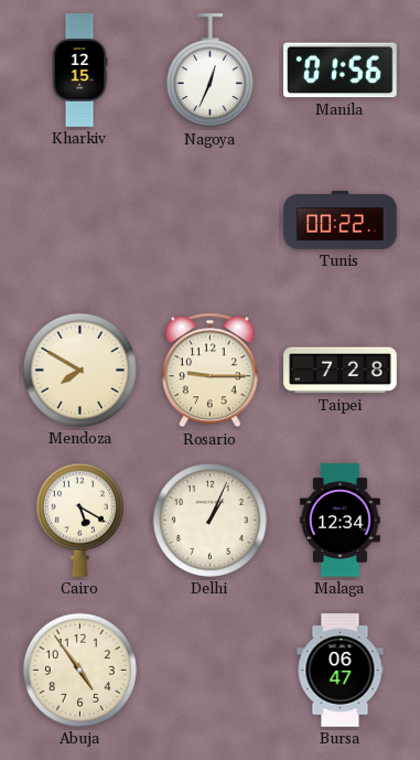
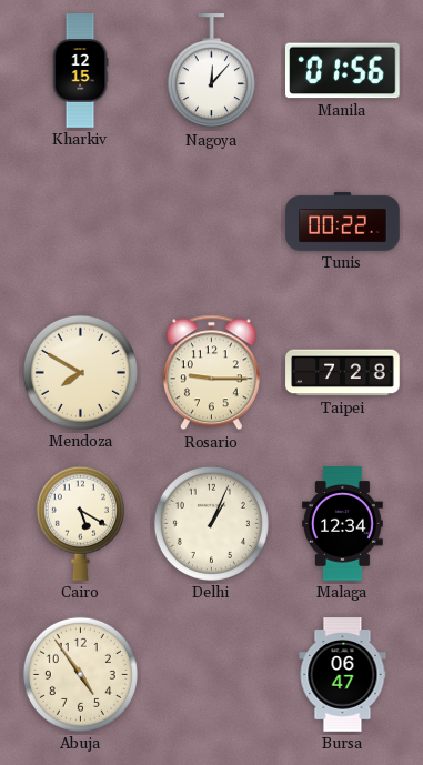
Nagoya: 12:34 -> 12:07 (211, 71)
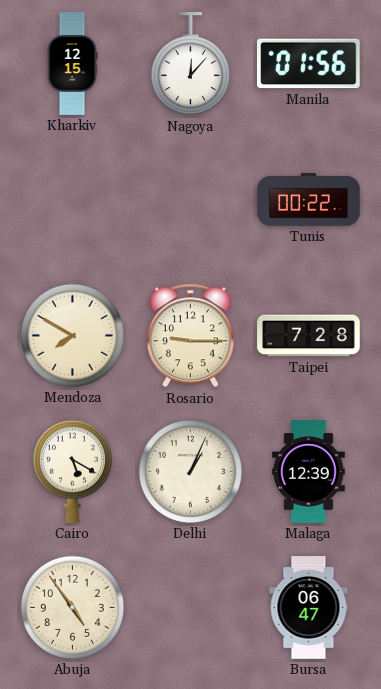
Malaga: 12:34 -> 12:39 (308, 472)
